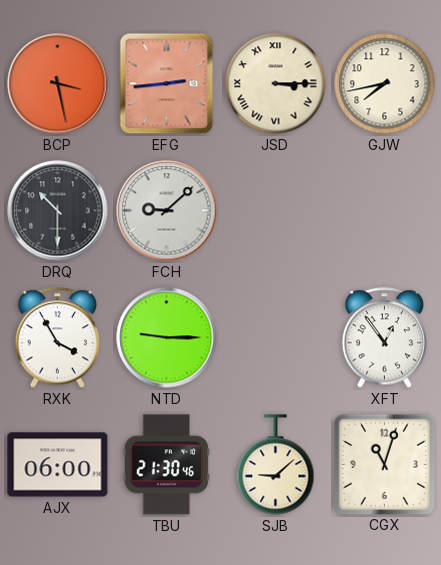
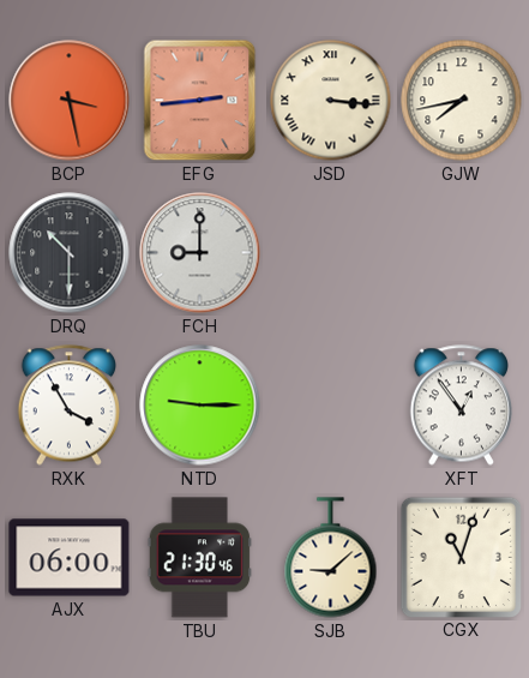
JSD: 3:15 -> 3:16 (331, 101)
FCH: 9:08 -> 9:00 (200, 253)
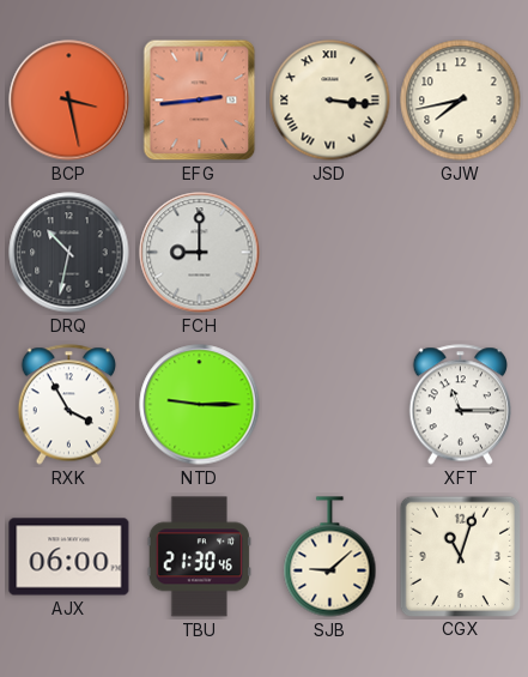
DRQ: 10:30 -> 10:32 (69, 253)
XFT: 12:54 -> 11:15 (460, 405)
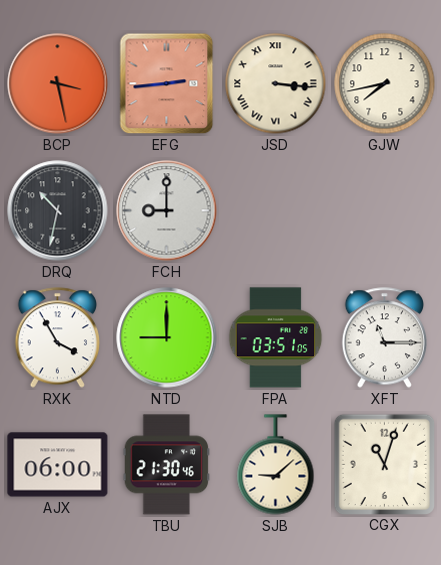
NTD: 9:15 -> 9:00 (167, 338)
FPA: none -> 03:51 (276, 338)
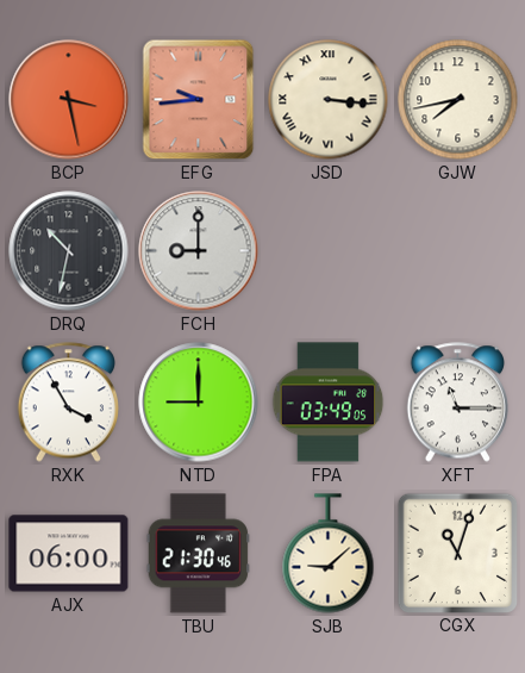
EFG: 2:44 -> 9:44 (199, 100)
FPA: 03:51 -> 03:49 (329, 403)
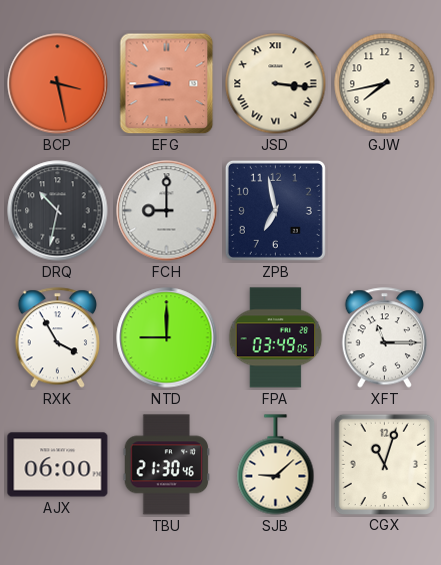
ZPB: none -> 6:58 (275, 210)
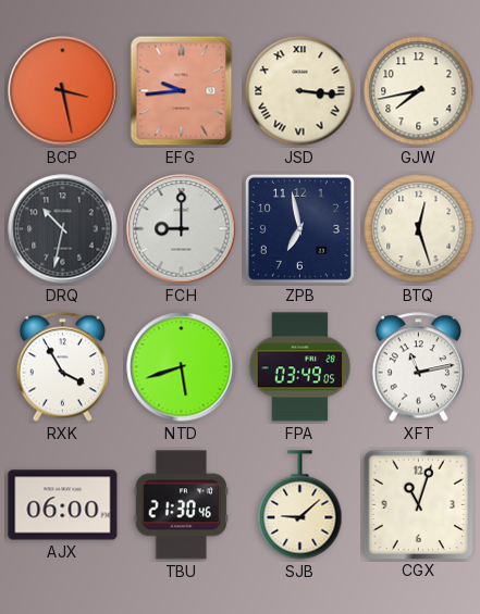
BTQ: none -> 12:27 (419, 229)
NTD: 9:00 -> 5:42 (182, 367)
XFT: 11:15 -> 11:13 (418, 367)
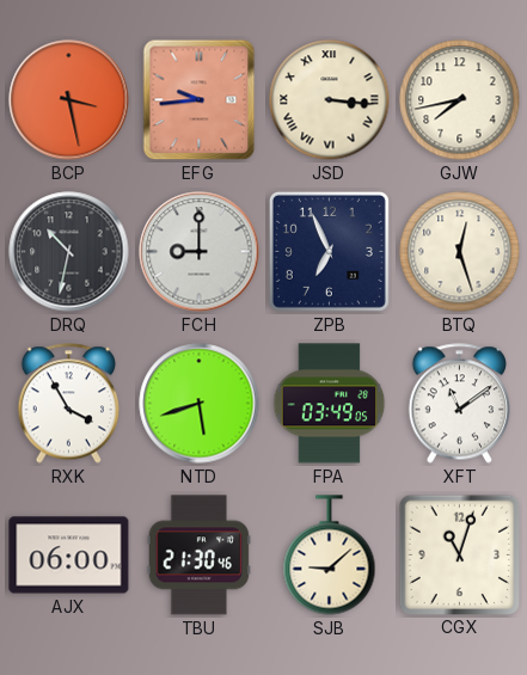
ZPB: 6:58 -> 6:56 (329, 251)
XFT: 11:13 -> 11:09 (459, 404)
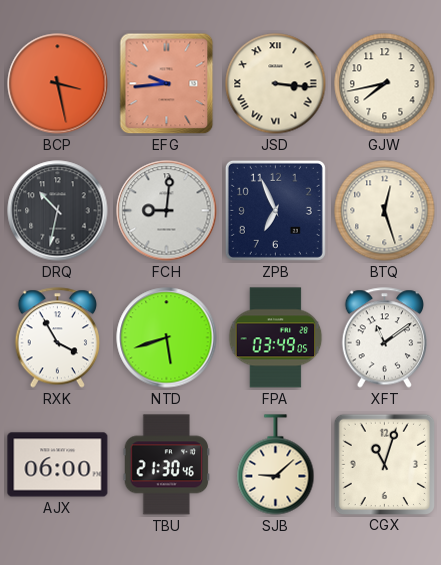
FCH: 9:00 -> 9:01 (167, 211)
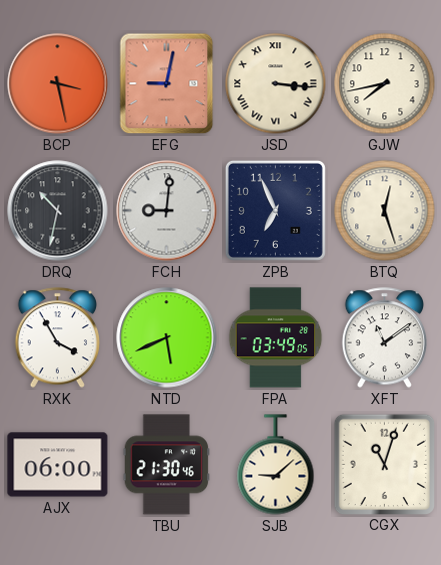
EFG: 9:44 -> 9:02 (167, 84)
NTD: 5:42 -> 5:41 (167, 338)
